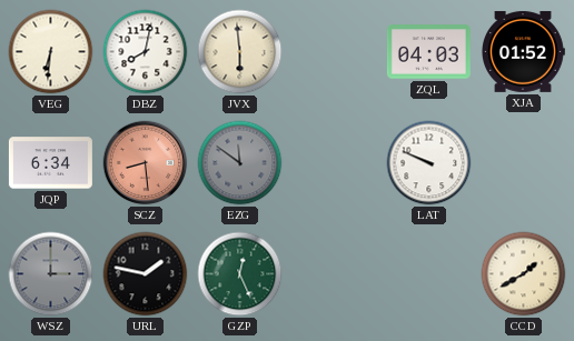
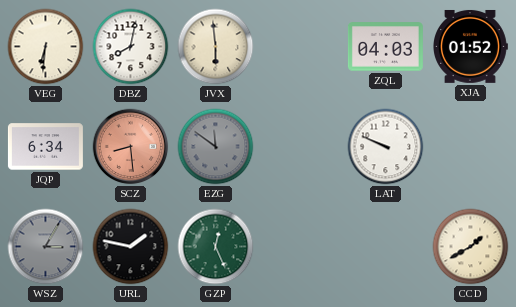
WSZ: 3:00 -> 3:05 (46, 247)
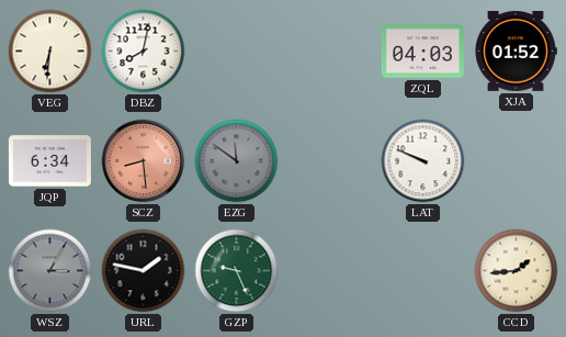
JVX: 5:59 -> none (216, 47)
GZP: 12:26 -> 9:26 (237, 271)
CCD: 1:40 -> 1:44 (517, 271)
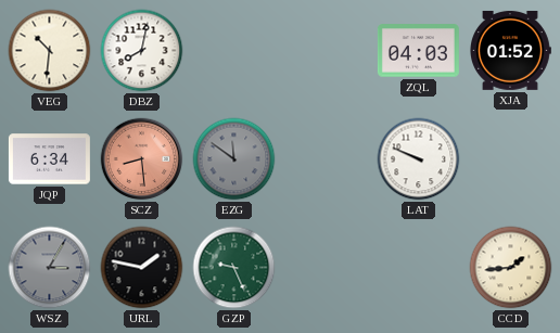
VEG: 6:31 -> 10:31 (50, 51)
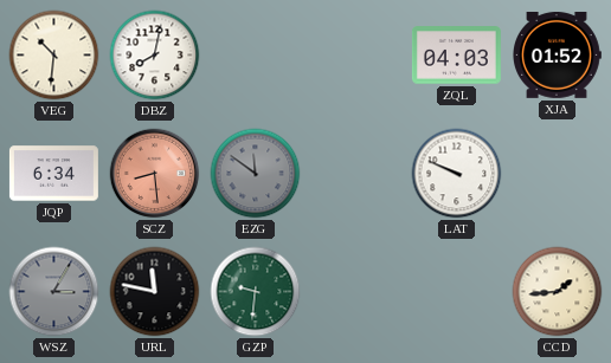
URL: 1:47 -> 11:47 (155, 292)
GZP: 9:26 -> 9:31 (256, 292)
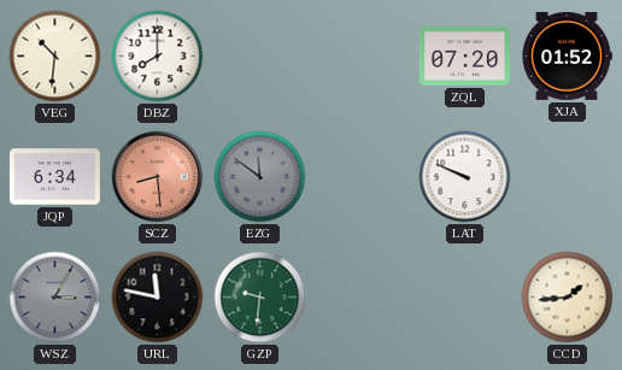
DBZ: 8:02 -> 8:00 (158, 57)
ZQL: 04:03 -> 07:20 (464, 57)
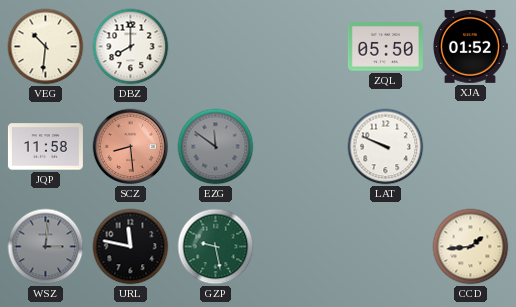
ZQL: 07:20 -> 05:50 (385, 47)
JQP: 6:34 -> 11:58 (45, 147)
WSZ: 3:05 -> 3:01 (46, 247)
GZP: 9:31 -> 9:28 (216, 247)
